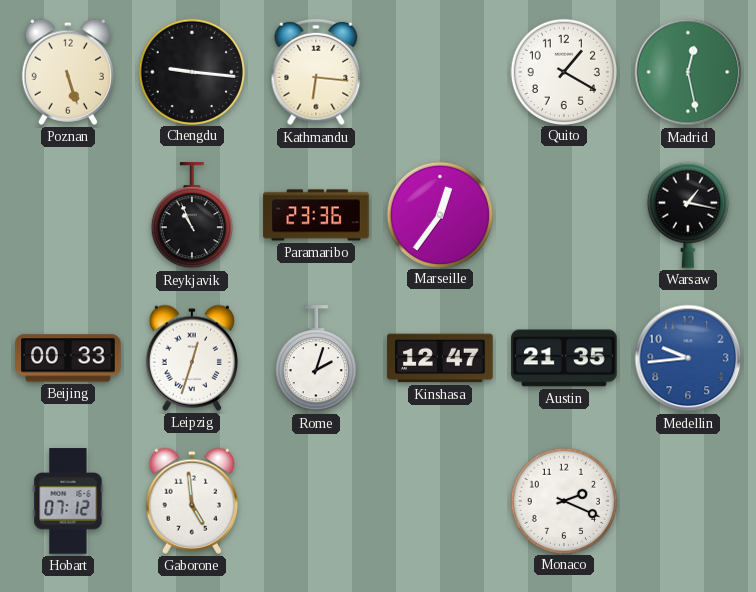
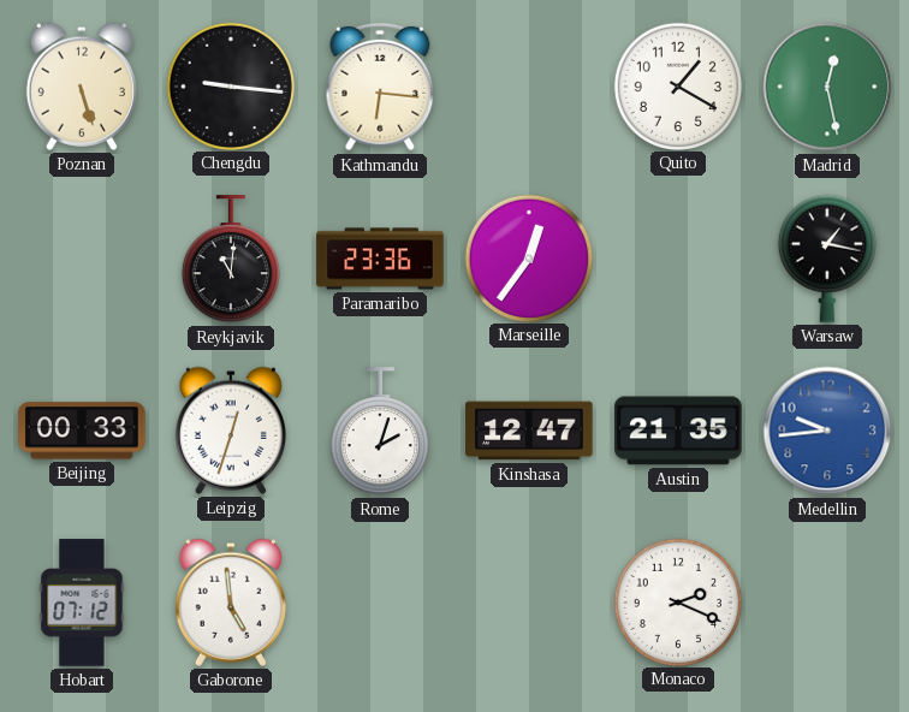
Reykjavik: 10:56 -> 11:01 (231, 260)
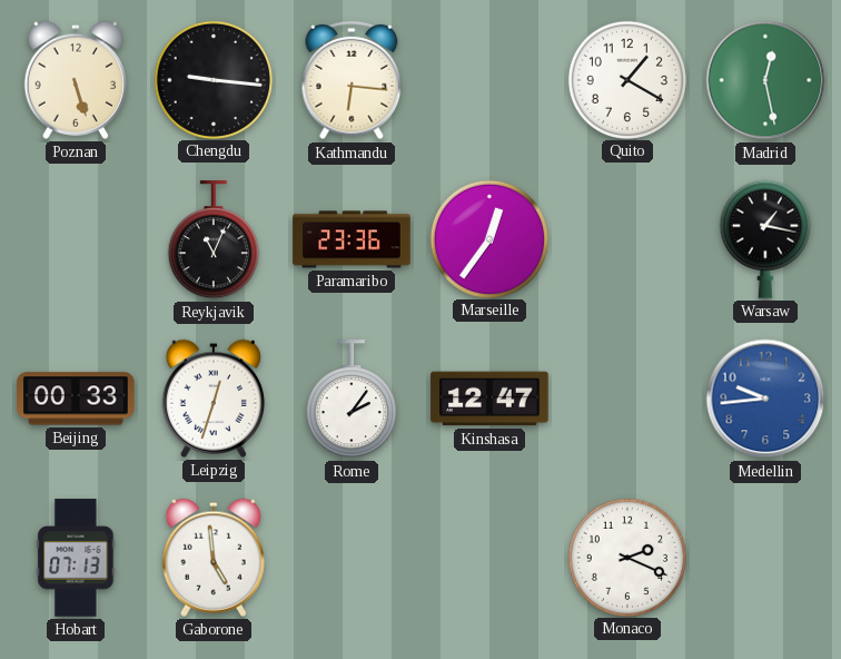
Reykjavik: 11:01 -> 11:04 (214, 240)
Rome: 2:03 -> 2:06 (352, 400)
Austin: 21:35 -> none (678, 431)
Hobart: 07:12 -> 07:13 (76, 558)
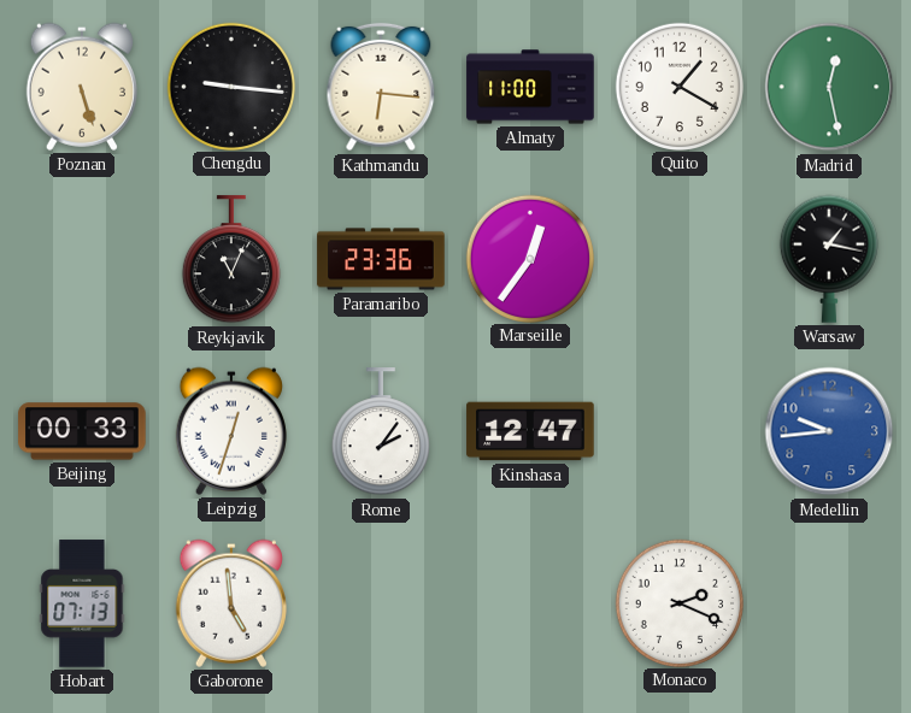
Almaty: none -> 11:00 (530, 87)
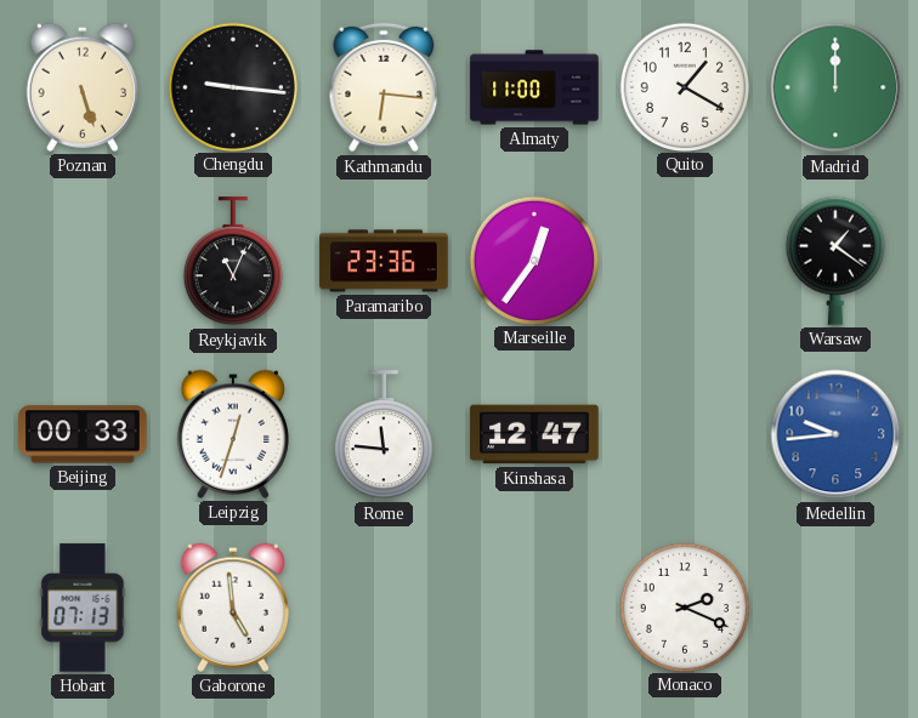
Madrid: 12:28 -> 12:00 (835, 87)
Warsaw: 1:17 -> 1:21 (835, 261)
Rome: 2:06 -> 11:46 (384, 435)
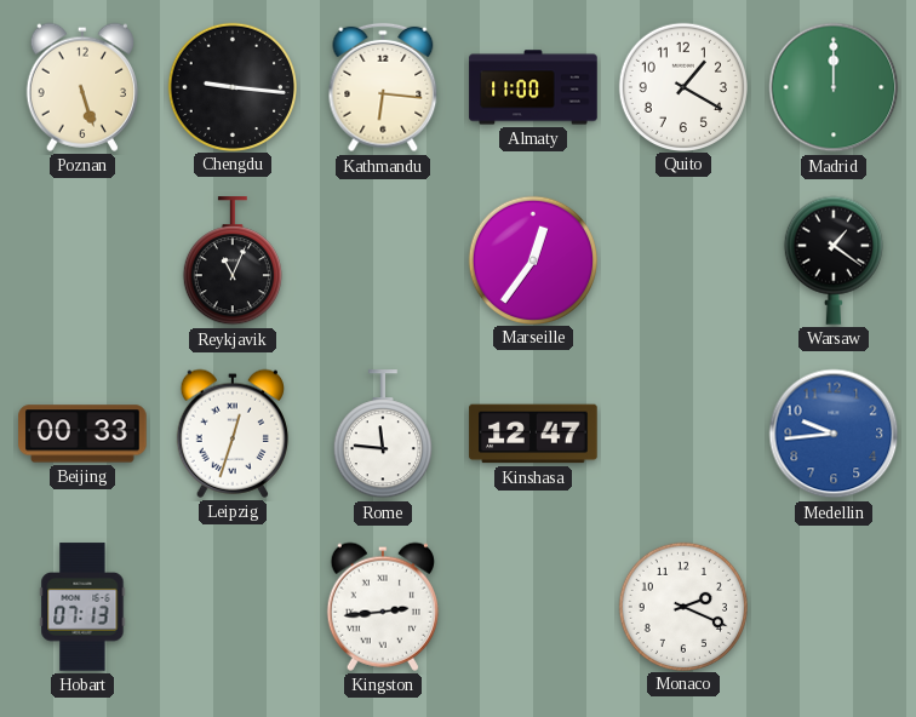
Paramaribo: 23:36 -> none (384, 261)
Gaborone: 4:59 -> none (232, 608)
Kingston: none -> 2:44 (382, 607)
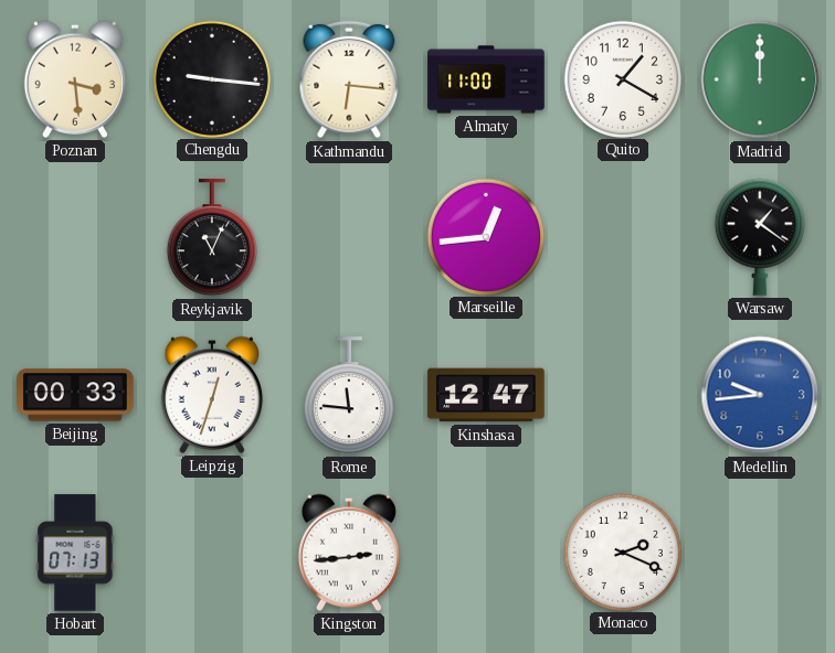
Poznan: 5:27 -> 3:29 (74, 79)
Marseille: 12:36 -> 12:44 (485, 236)
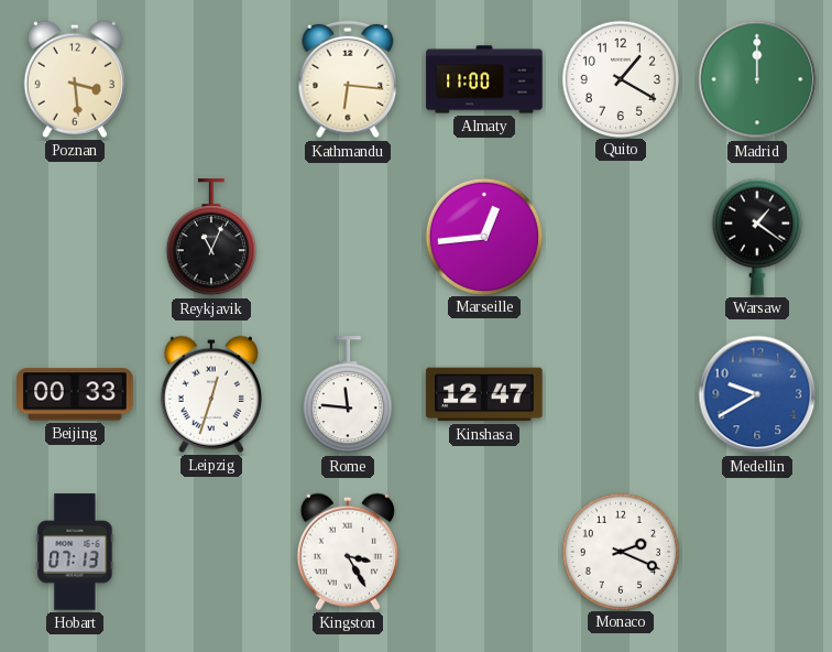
Chengdu: 9:16 -> none (211, 78)
Medellin: 9:44 -> 9:40 (757, 394)
Kingston: 2:44 -> 3:25 (347, 552)
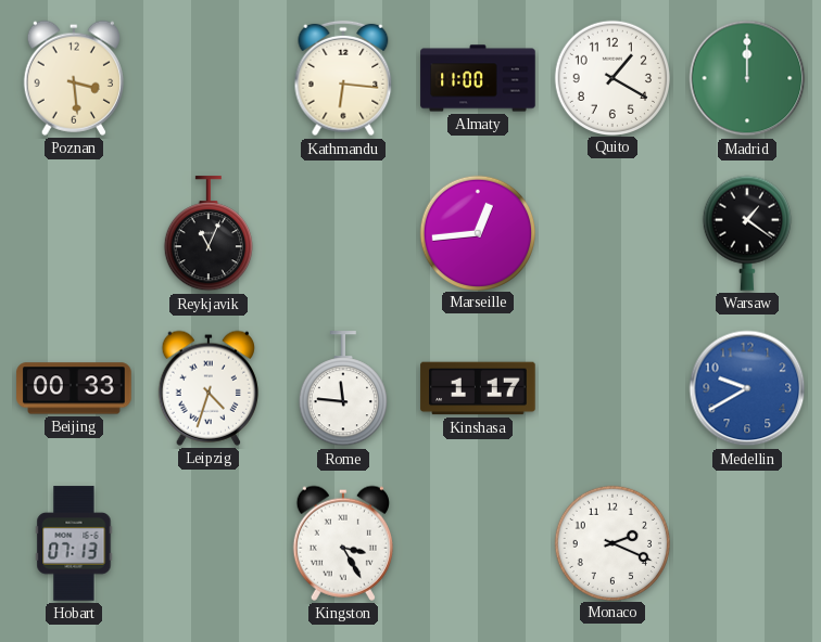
Leipzig: 12:33 -> 4:33 (207, 388)
Kinshasa: 12:47 -> 1:17 (478, 388)
